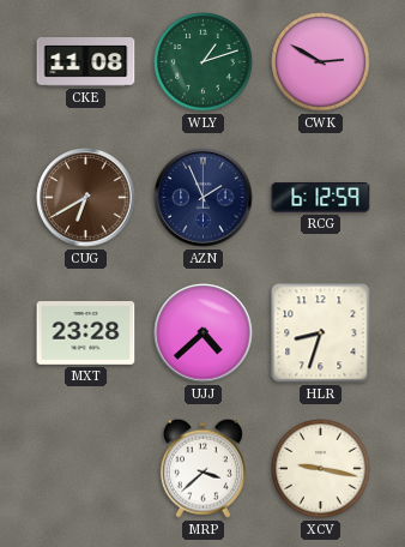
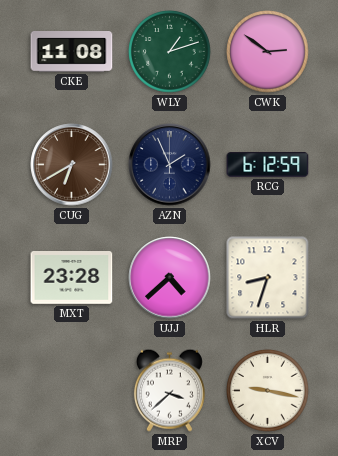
CWK: 2:50 -> 2:51 (268, 52)
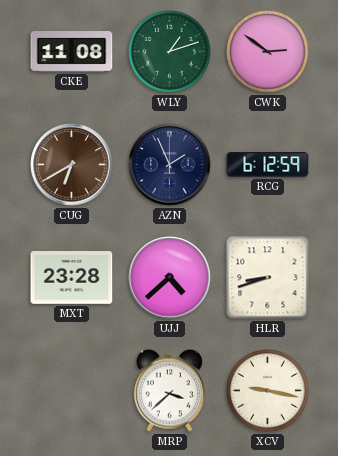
HLR: 8:33 -> 8:42 (268, 278)
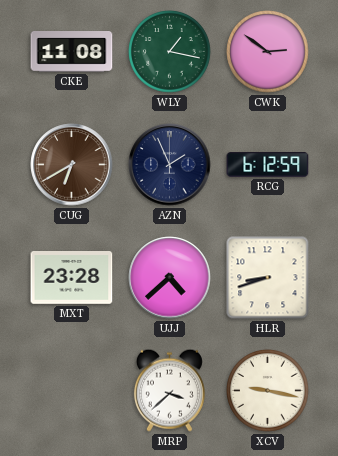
WLY: 1:12 -> 1:17 (170, 52)
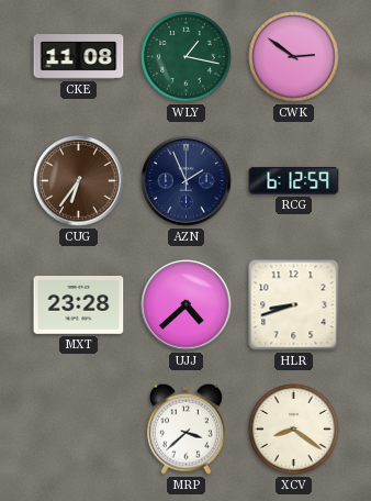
CUG: 6:40 -> 6:36 (79, 181)
XCV: 9:17 -> 8:21 (294, 430)
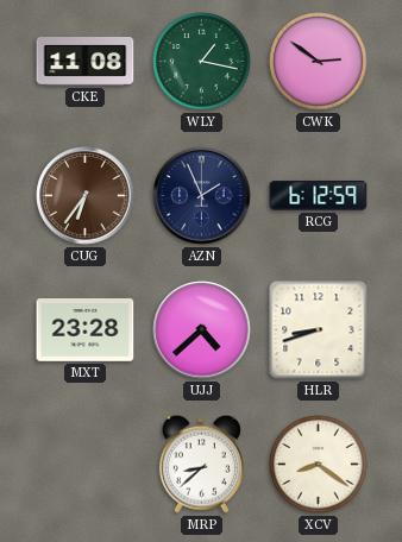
MRP: 3:38 -> 8:38 (201, 464)
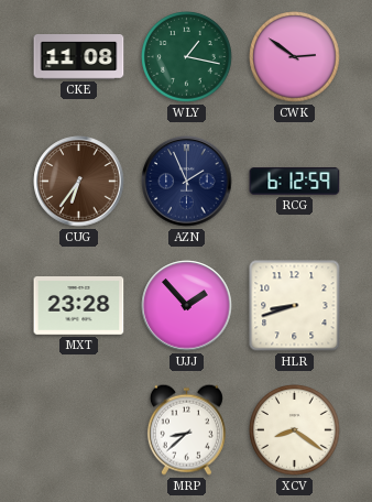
UJJ: 4:38 -> 1:53 (187, 306)
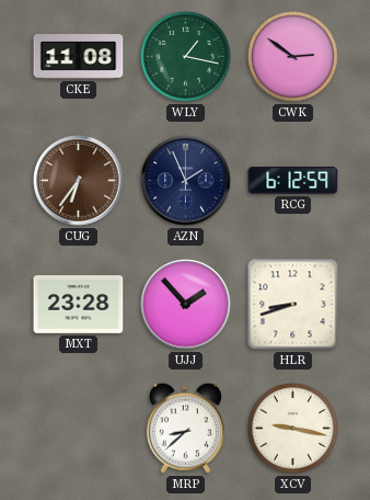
XCV: 8:21 -> 9:17 (293, 429)
